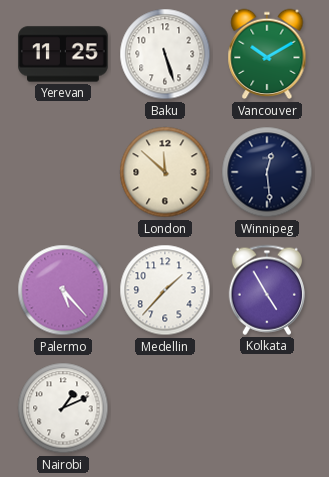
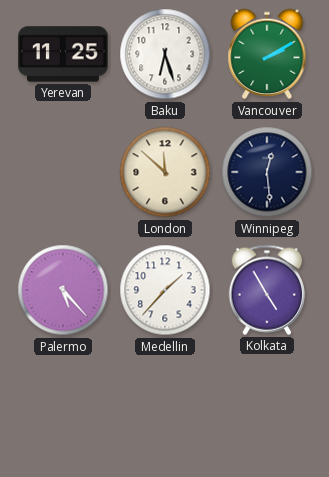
Baku: 5:27 -> 6:27 (165, 54)
Vancouver: 10:10 -> 2:10 (267, 54)
Nairobi: 1:11 -> none (63, 408)
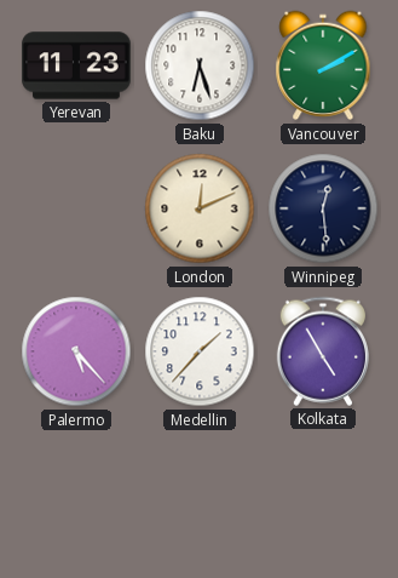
Yerevan: 11:25 -> 11:23 (76, 65)
London: 11:52 -> 12:11 (200, 208)
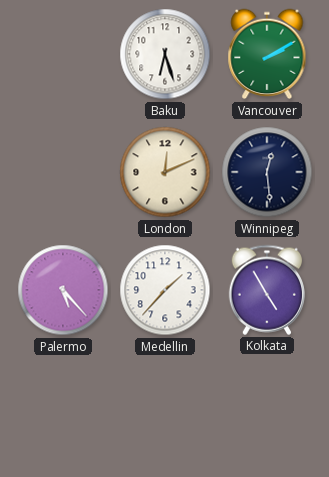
Yerevan: 11:23 -> none (76, 65)
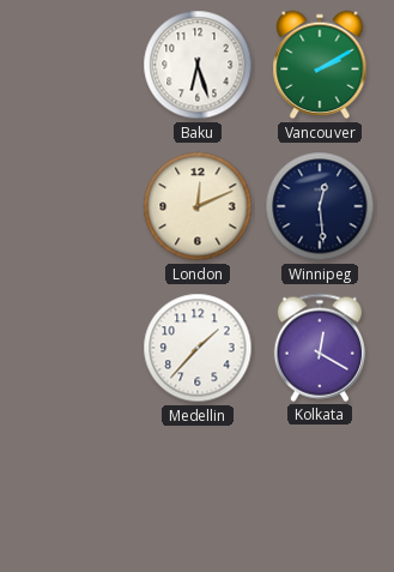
Palermo: 5:23 -> none (63, 290)
Kolkata: 4:55 -> 12:20 (320, 348)
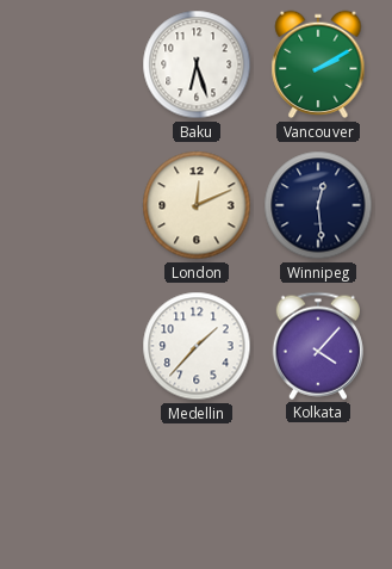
Kolkata: 12:20 -> 4:07 (318, 346)
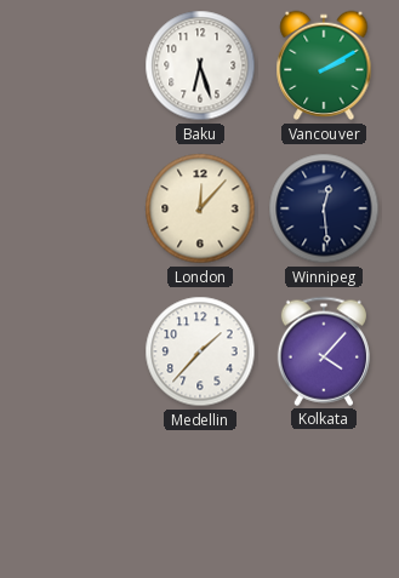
London: 12:11 -> 12:07 (200, 208)
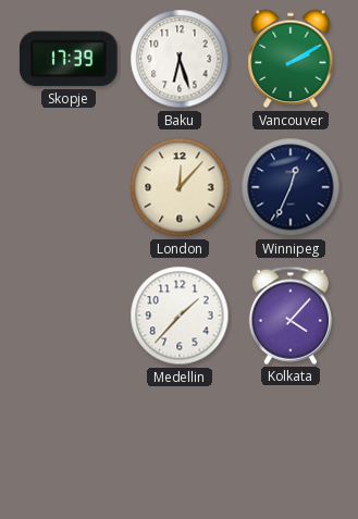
Skopje: none -> 17:39 (69, 59)
Winnipeg: 12:29 -> 12:34 (291, 187)
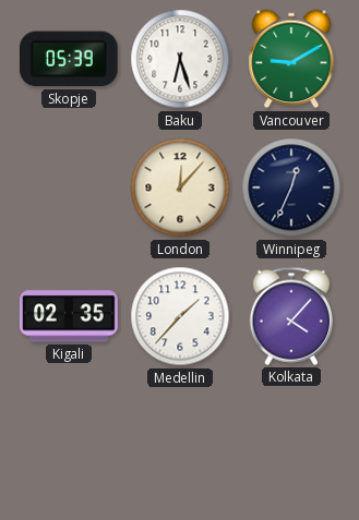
Skopje: 17:39 -> 05:39 (69, 59)
Vancouver: 2:10 -> 9:10 (291, 59)
Kigali: none -> 02:35 (69, 316)
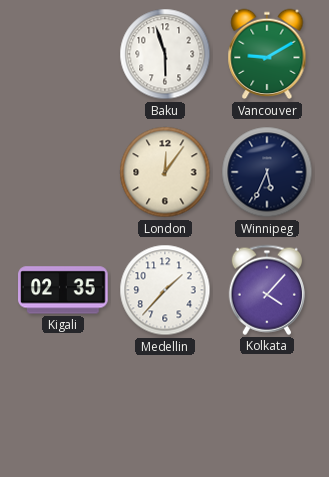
Skopje: 05:39 -> none (69, 59)
Baku: 6:27 -> 5:57 (165, 54)
London: 12:07 -> 12:06 (165, 172)
Winnipeg: 12:34 -> 5:34 (267, 172)
